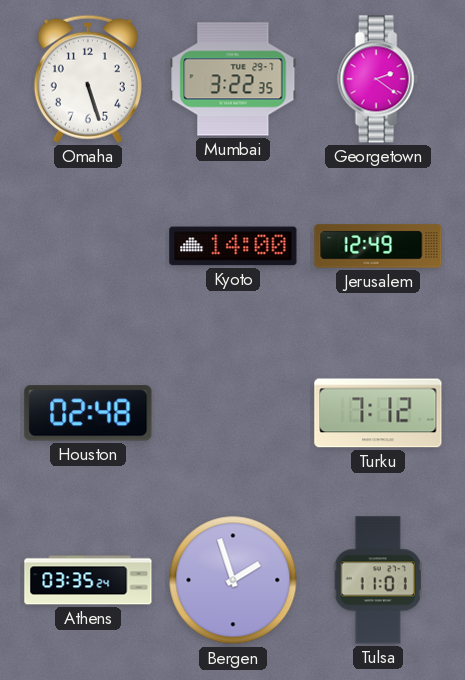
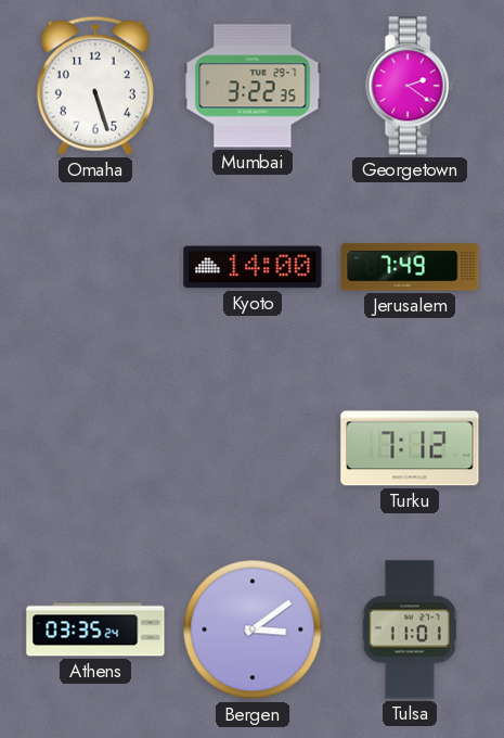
Jerusalem: 12:49 -> 7:49 (410, 267)
Houston: 02:48 -> none (88, 413)
Bergen: 1:57 -> 3:09 (253, 629)
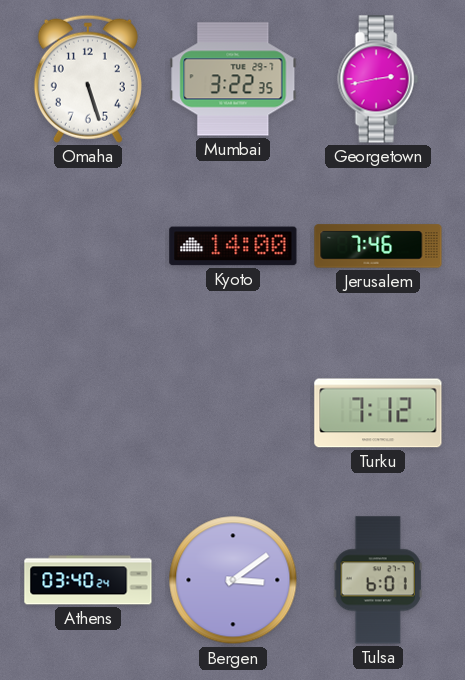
Georgetown: 2:21 -> 2:43 (378, 79)
Jerusalem: 7:49 -> 7:46 (378, 246)
Athens: 03:35 -> 03:40 (88, 580)
Tulsa: 11:01 -> 6:01 (378, 580)
